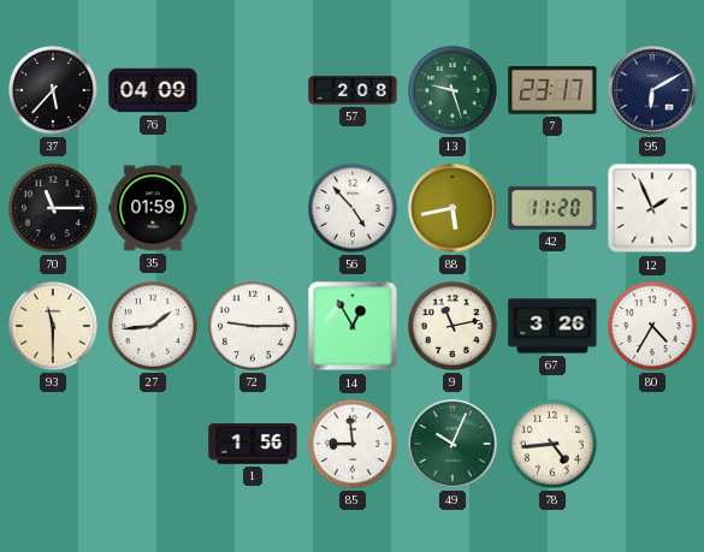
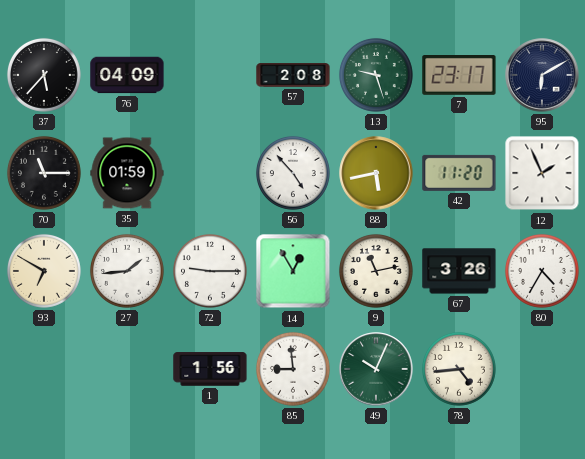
93: 11:30 -> 6:50 (44, 271)
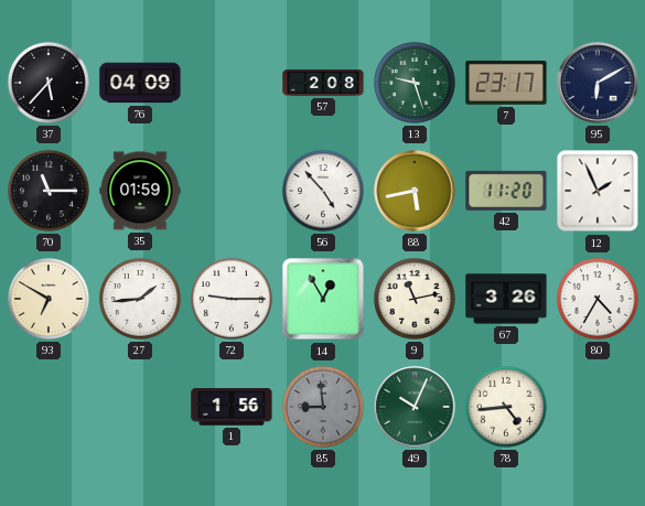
85 dial: white -> grey (323, 407)
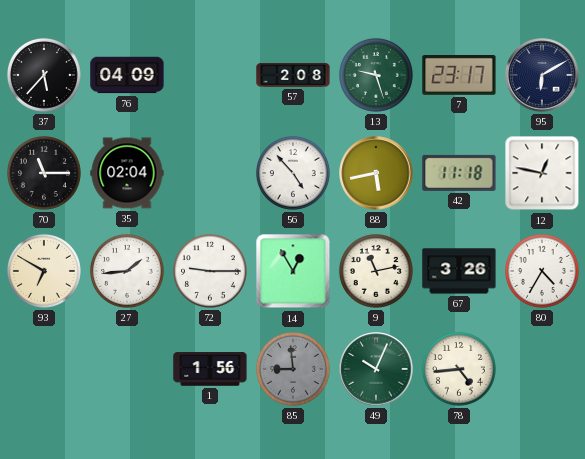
35: 01:59 -> 02:04 (127, 173)
42: 11:20 -> 11:18 (459, 173)
12: 1:56 -> 12:47 (542, 173)
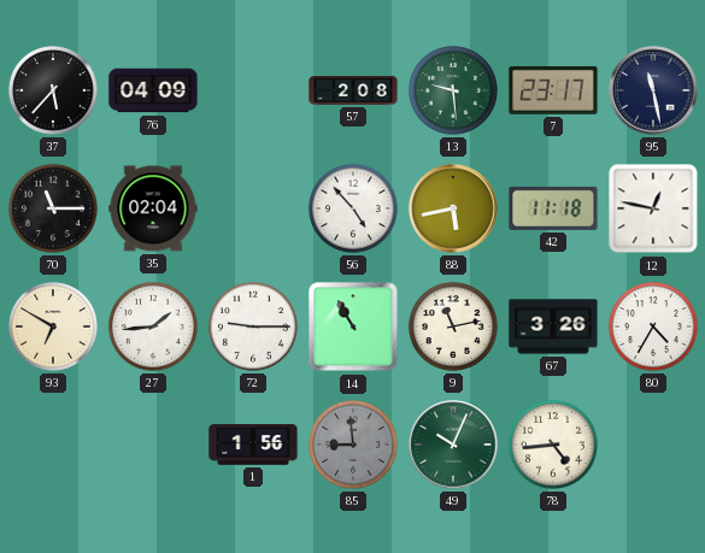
13: 9:27 -> 9:29 (453, 90)
95: 6:10 -> 11:28 (653, 90)
14: 12:55 -> 10:55 (353, 326)
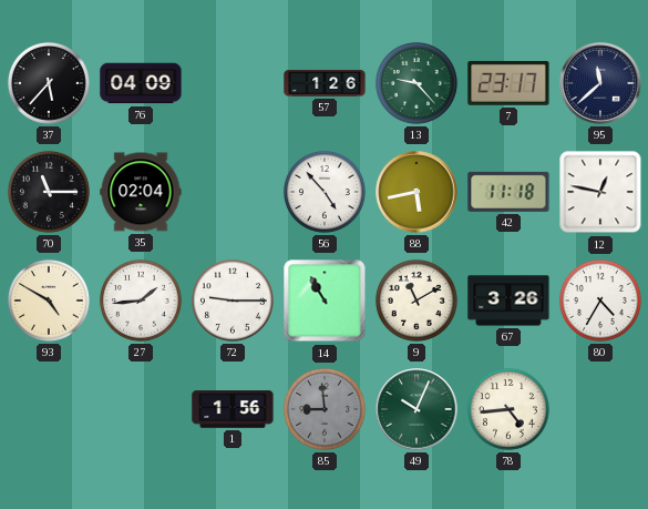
57: 2:08 -> 1:26 (325, 83)
13: 9:29 -> 9:23 (416, 83)
95: 11:28 -> 11:38 (600, 83)
93: 6:50 -> 4:50 (49, 301)
9: 11:13 -> 11:10 (416, 301)
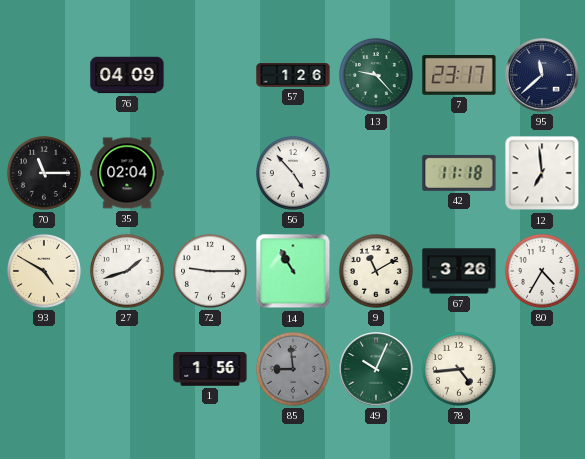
37: 5:37 -> none (49, 83)
88: 5:43 -> none (416, 192)
12: 12:47 -> 6:59 (542, 173)
27: 1:44 -> 1:42 (127, 271)
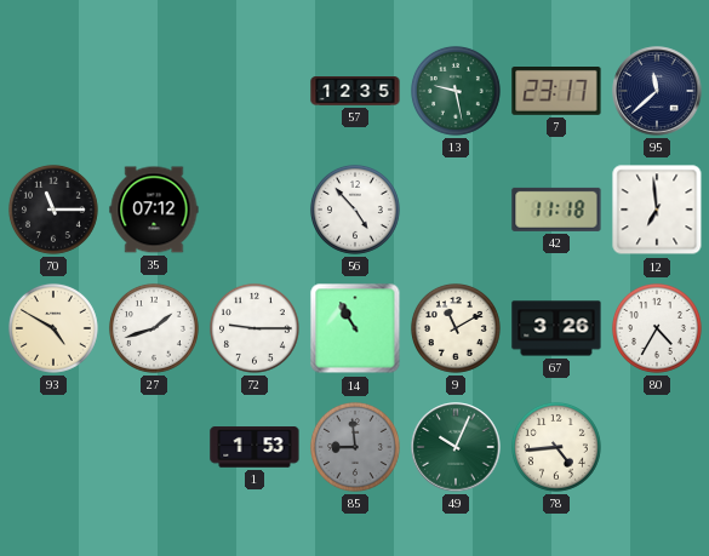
76: 04:09 -> none (127, 75)
57: 1:26 -> 12:35 (355, 91)
13: 9:23 -> 9:28 (456, 91)
35: 02:04 -> 07:12 (154, 210)
1: 1:56 -> 1:53 (255, 447)
